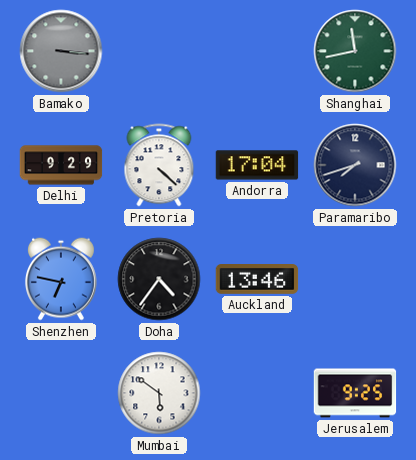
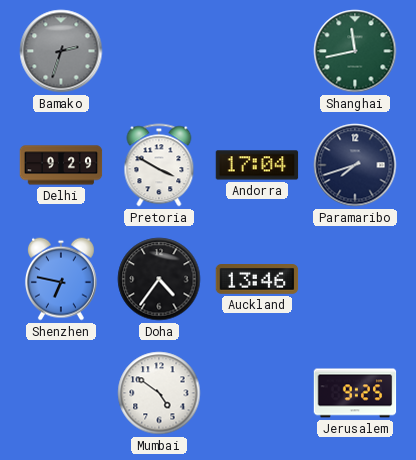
Bamako: 3:16 -> 2:33 (61, 51)
Pretoria: 4:22 -> 3:50 (159, 165)
Mumbai: 5:51 -> 4:51 (159, 393)
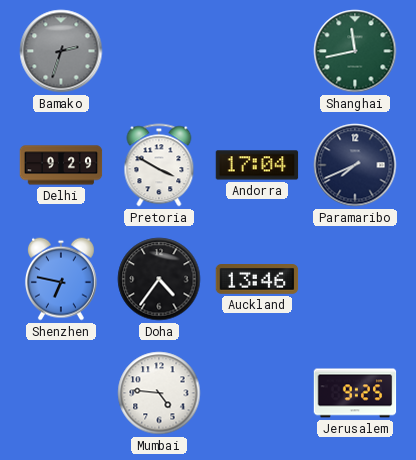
Paramaribo: 7:42 -> 7:41 (355, 165)
Mumbai: 4:51 -> 4:46 (159, 393)
